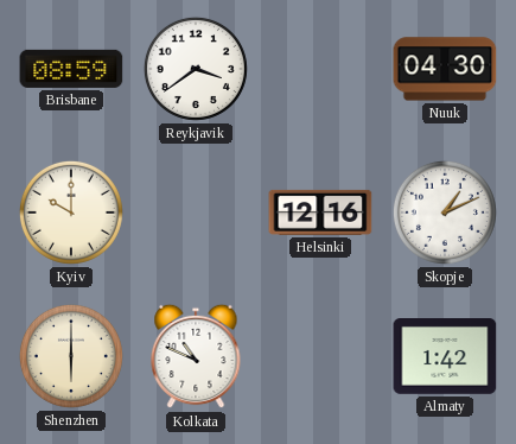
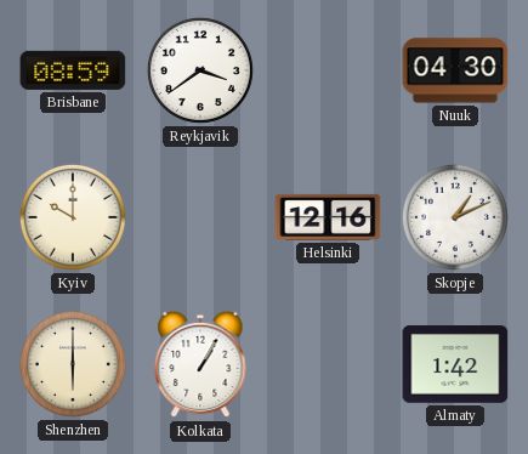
Kolkata: 10:49 -> 1:05 (200, 364)
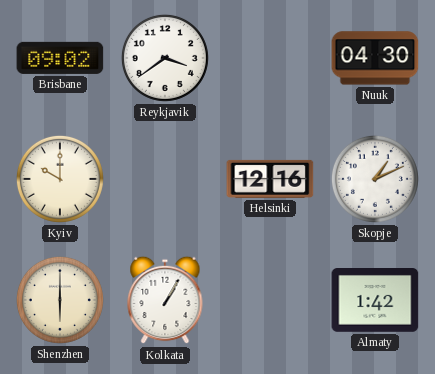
Brisbane: 08:59 -> 09:02 (60, 58)
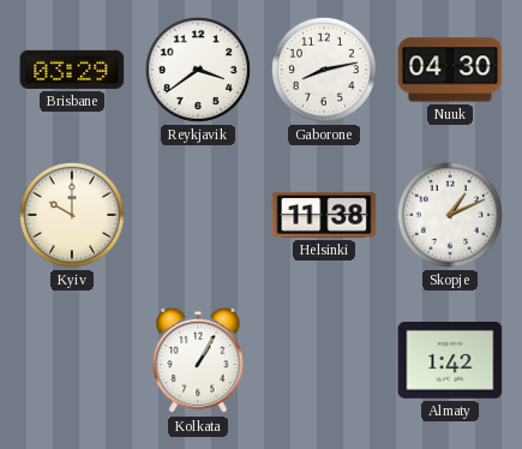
Brisbane: 09:02 -> 03:29 (72, 70)
Gaborone: none -> 8:13 (324, 70)
Helsinki: 12:16 -> 11:38 (324, 215)
Shenzhen: 6:00 -> none (60, 300)
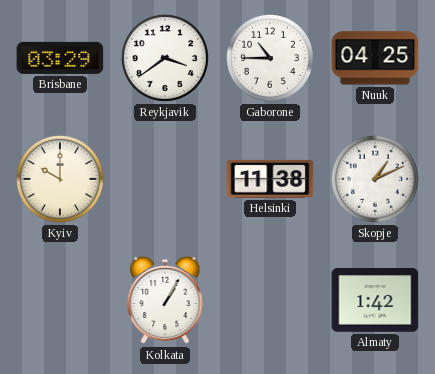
Gaborone: 8:13 -> 10:45 (270, 58)
Nuuk: 04:30 -> 04:25 (375, 58)
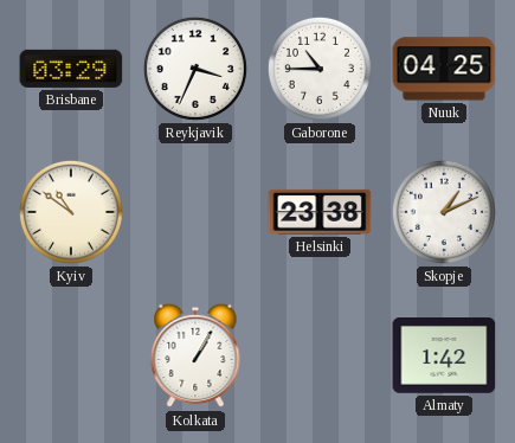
Reykjavik: 3:39 -> 3:34 (195, 69)
Kyiv: 10:00 -> 10:51 (71, 212)
Helsinki: 11:38 -> 23:38 (320, 212)
